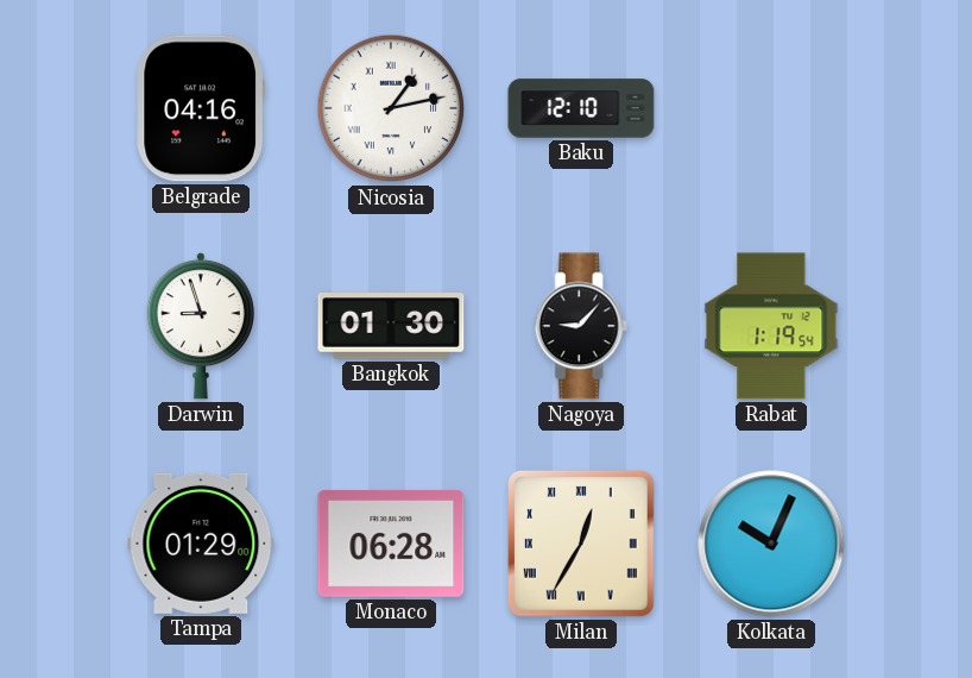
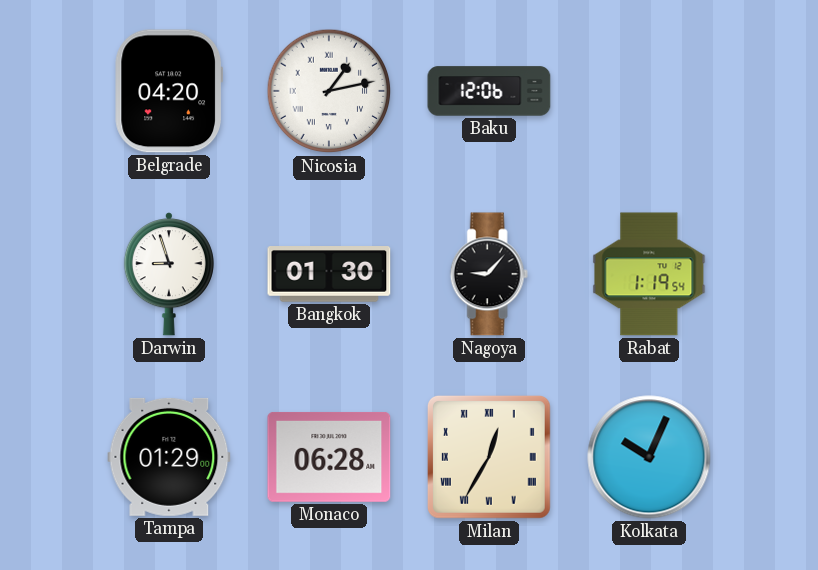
Belgrade: 04:16 -> 04:20 (169, 91)
Baku: 12:10 -> 12:06 (489, 91)
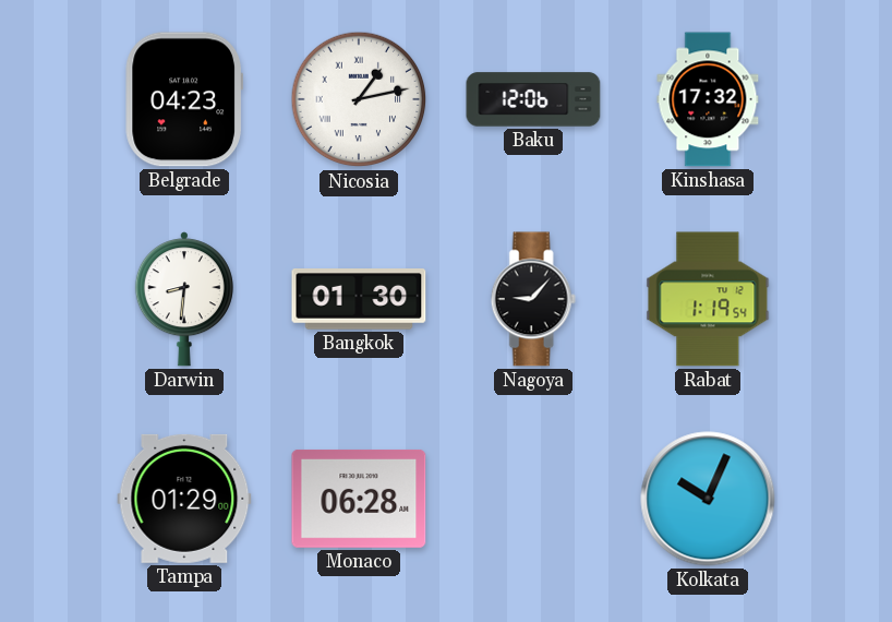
Belgrade: 04:20 -> 04:23 (184, 99)
Kinshasa: none -> 17:32 (708, 99)
Darwin: 8:57 -> 8:31 (184, 299)
Milan: 12:35 -> none (489, 457)
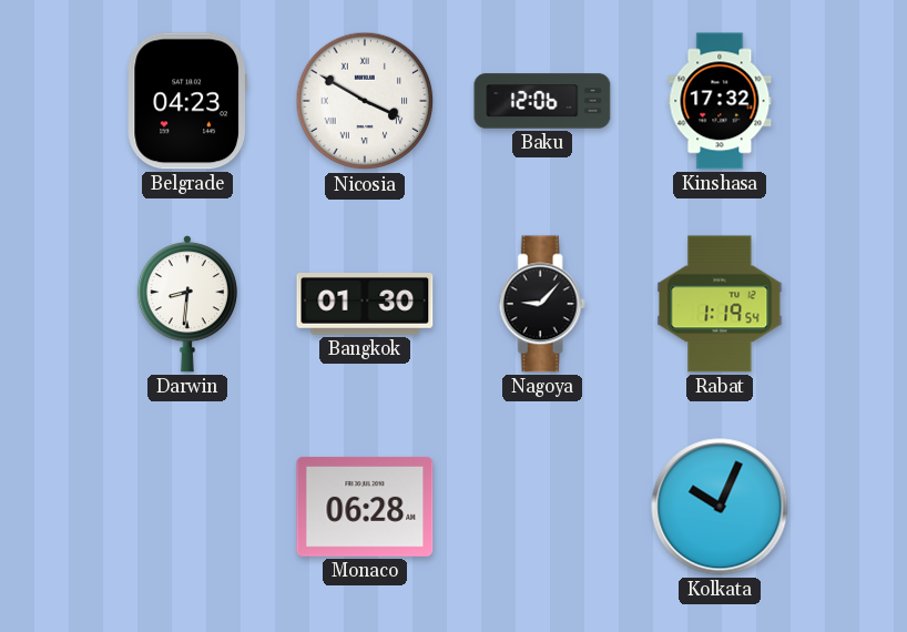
Nicosia: 1:13 -> 3:50 (365, 101)
Tampa: 01:29 -> none (184, 499)
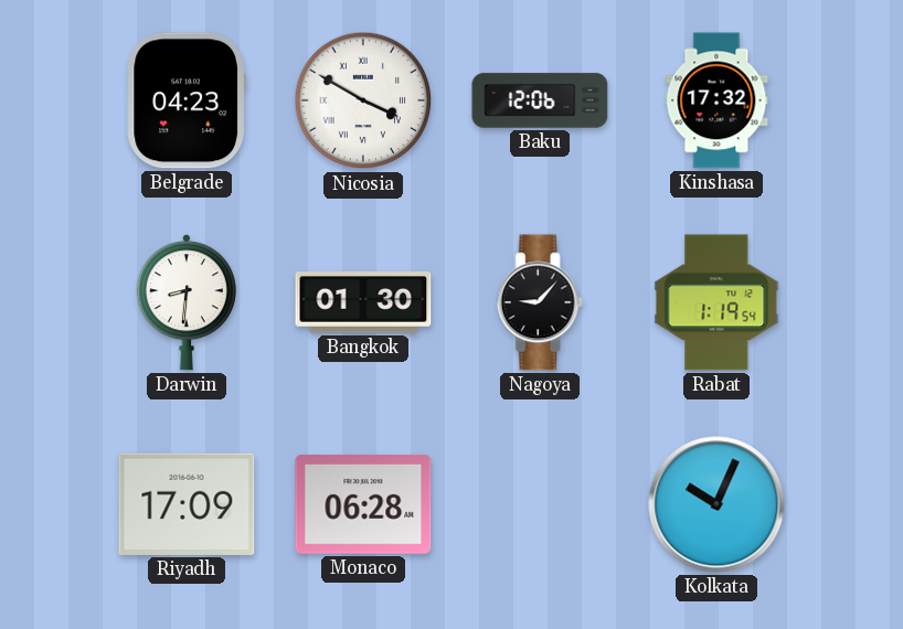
Riyadh: none -> 17:09 (187, 504)
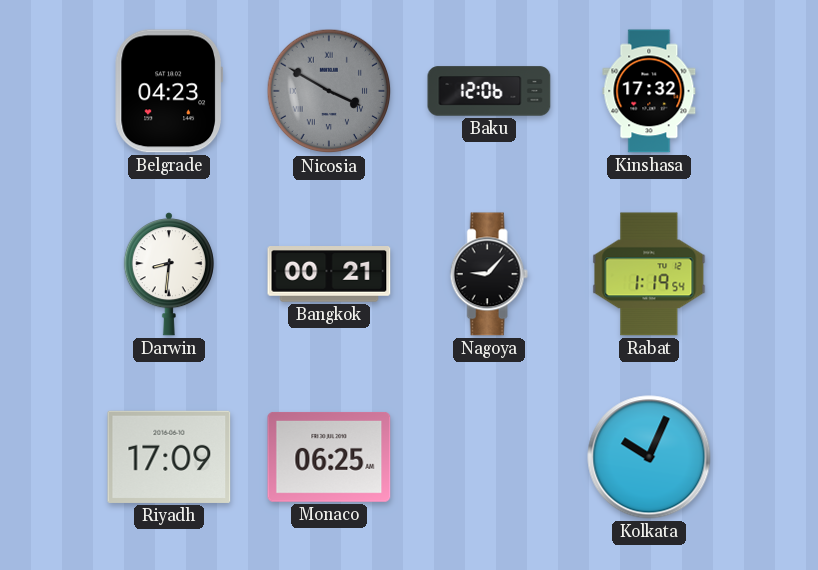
Nicosia dial: white -> grey (329, 91)
Bangkok: 01:30 -> 00:21 (329, 275)
Monaco: 06:28 -> 06:25 (329, 457)
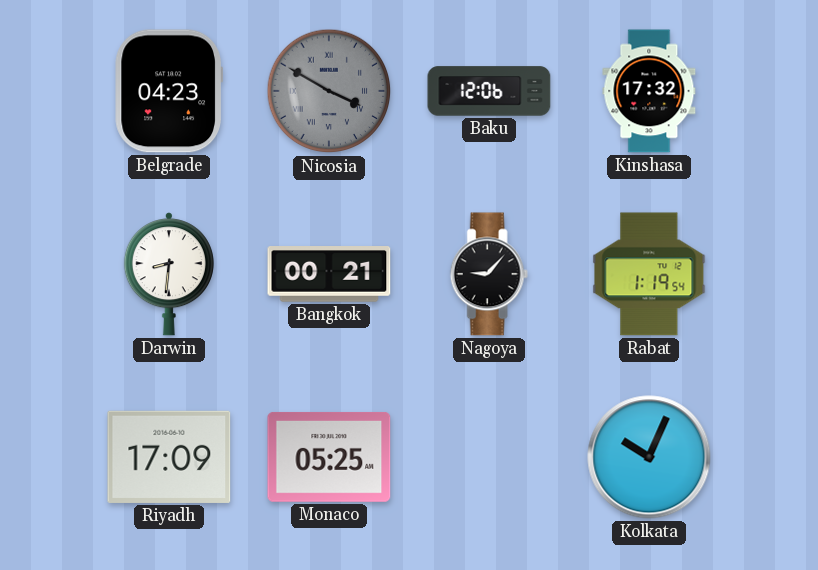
Monaco: 06:25 -> 05:25 (329, 457)
